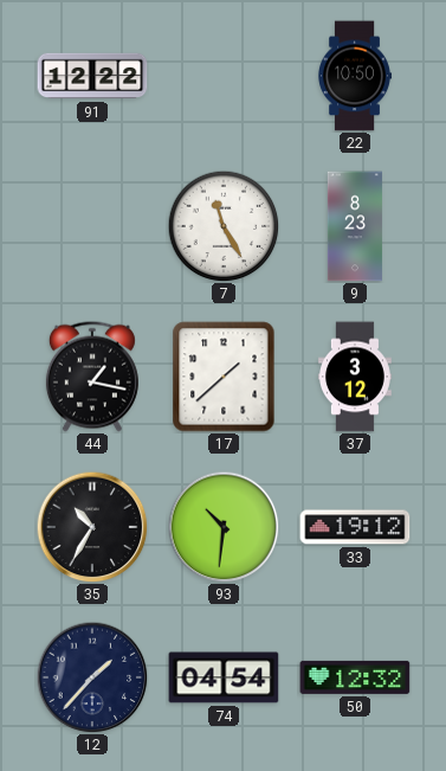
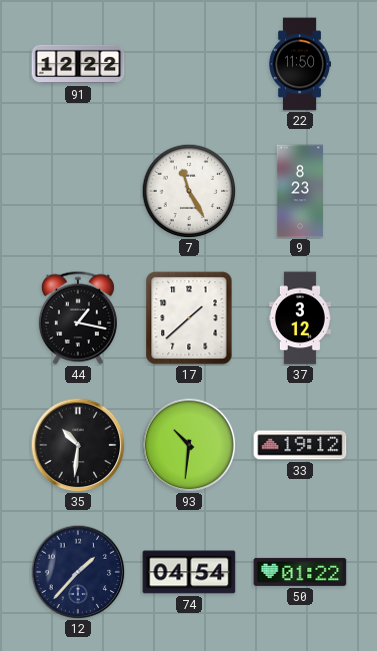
22: 10:50 -> 11:50 (300, 64)
35: 10:35 -> 10:31 (78, 445)
50: 12:32 -> 01:22 (300, 572)
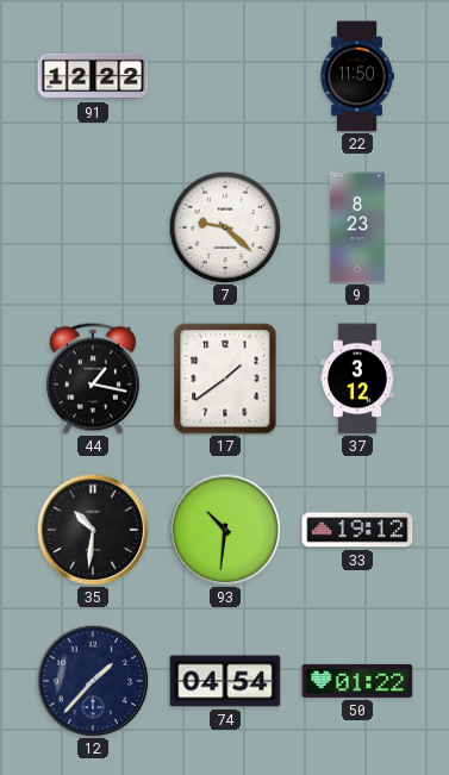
7: 11:25 -> 9:22 (225, 227)
17: 1:38 -> 1:39 (225, 379)
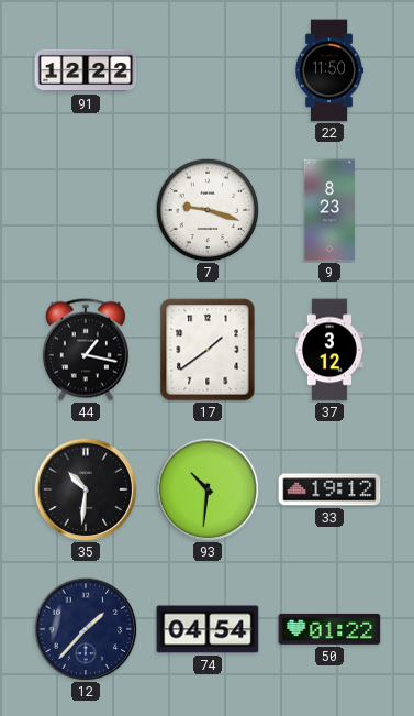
7: 9:22 -> 9:18 (208, 210)
